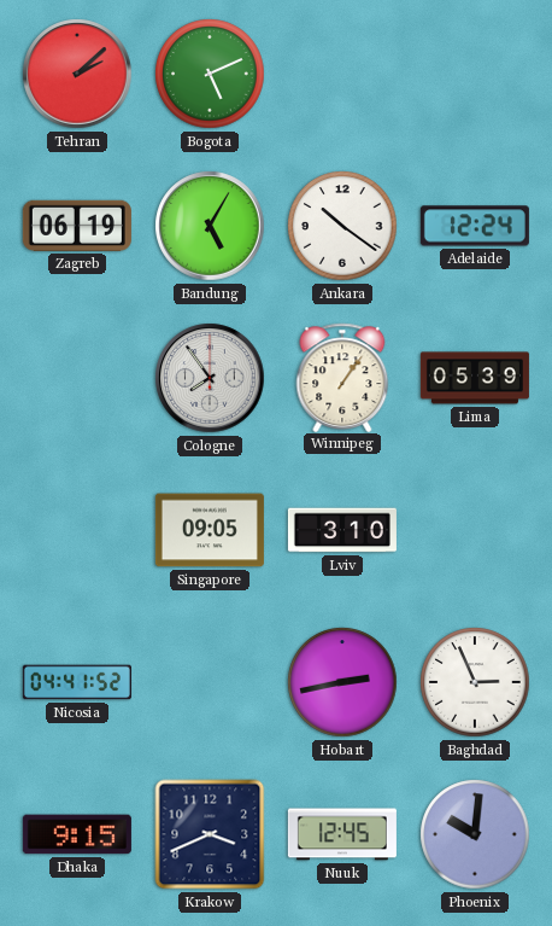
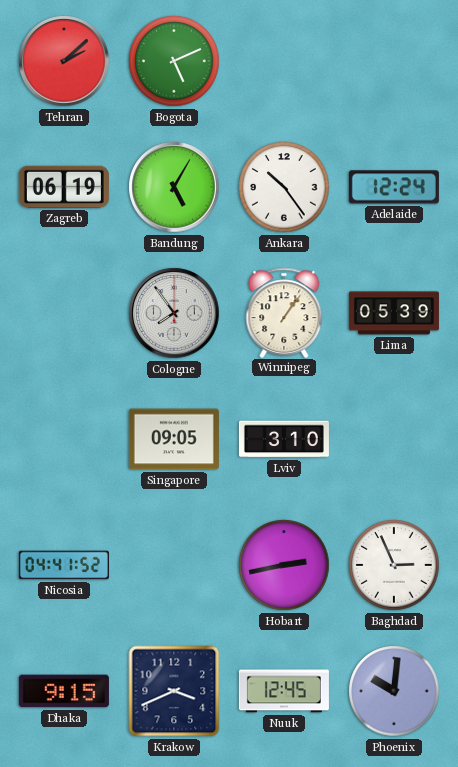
Ankara: 10:21 -> 10:24 (284, 187)
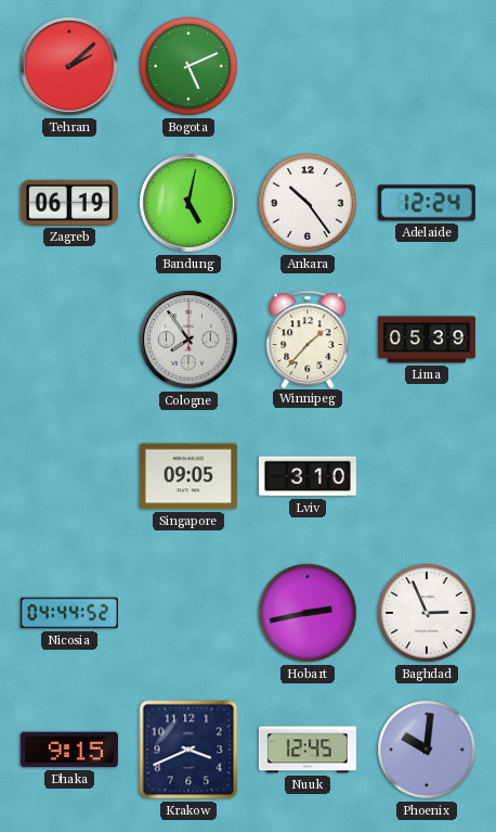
Bandung: 5:05 -> 5:02 (188, 203)
Winnipeg: 1:06 -> 1:37 (308, 338)
Nicosia: 04:41 -> 04:44 (69, 613)
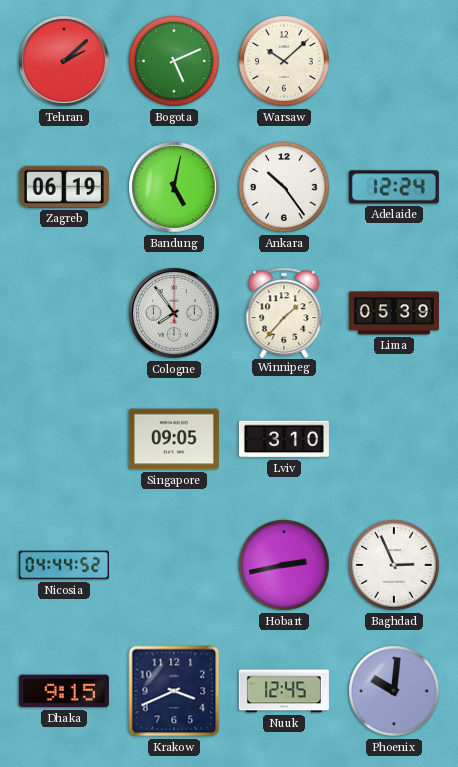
Warsaw: none -> 10:08 (284, 61)
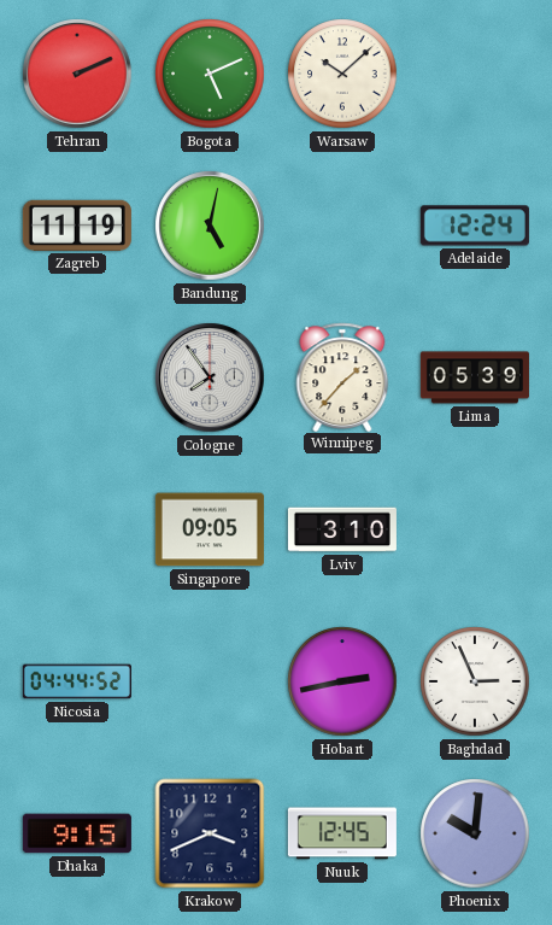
Tehran: 2:08 -> 2:11 (77, 74)
Zagreb: 06:19 -> 11:19 (77, 226)
Ankara: 10:24 -> none (284, 187)
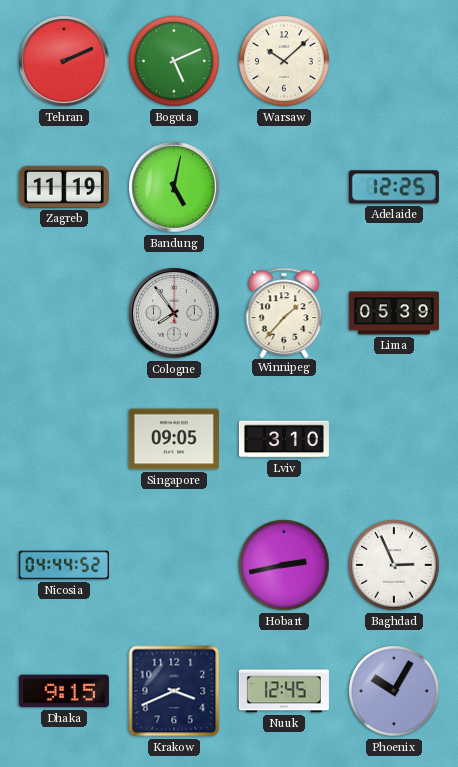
Adelaide: 12:24 -> 12:25 (394, 187)
Phoenix: 10:01 -> 10:05 (394, 691)
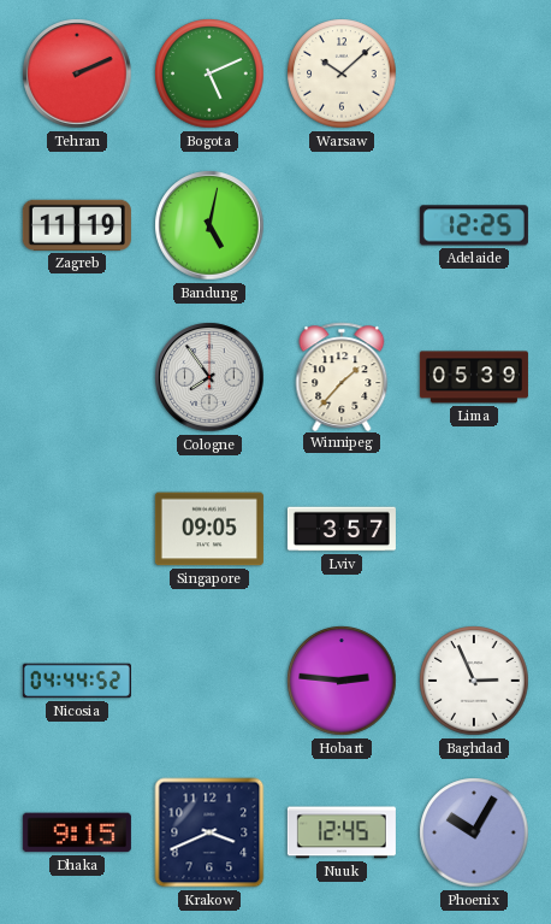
Lviv: 3:10 -> 3:57 (342, 529)
Hobart: 2:43 -> 2:46 (342, 681)
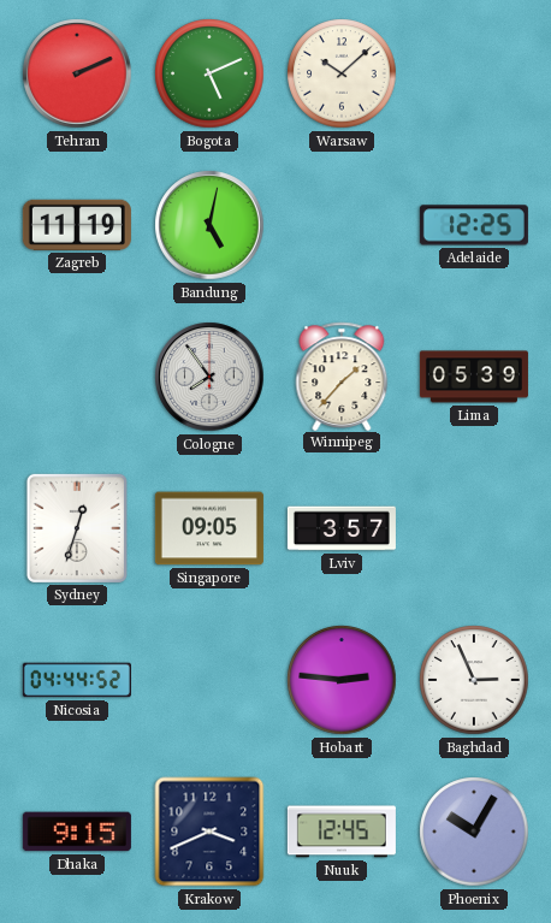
Sydney: none -> 12:33 (77, 528)
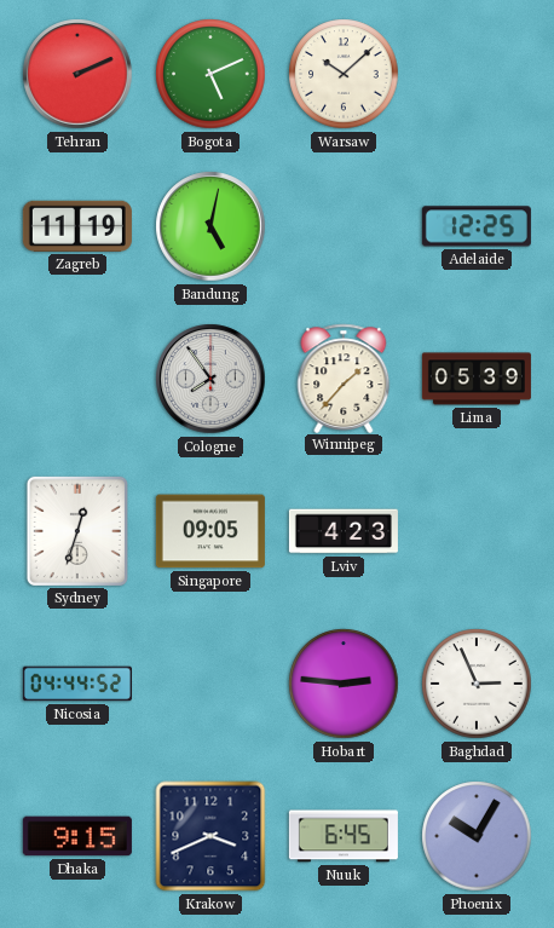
Lviv: 3:57 -> 4:23 (344, 531)
Nuuk: 12:45 -> 6:45 (344, 836)
